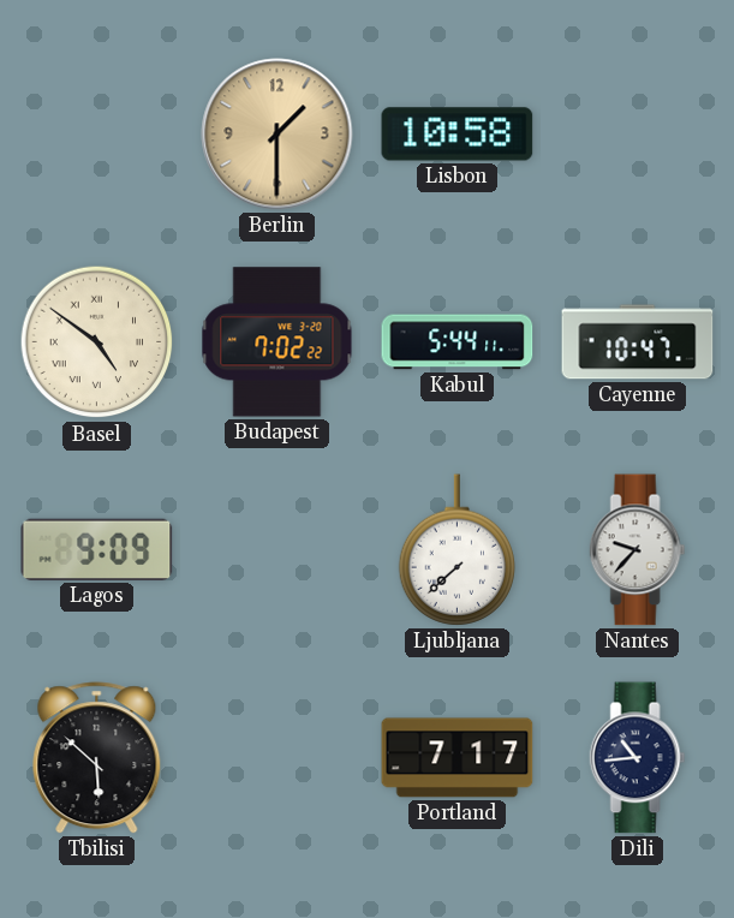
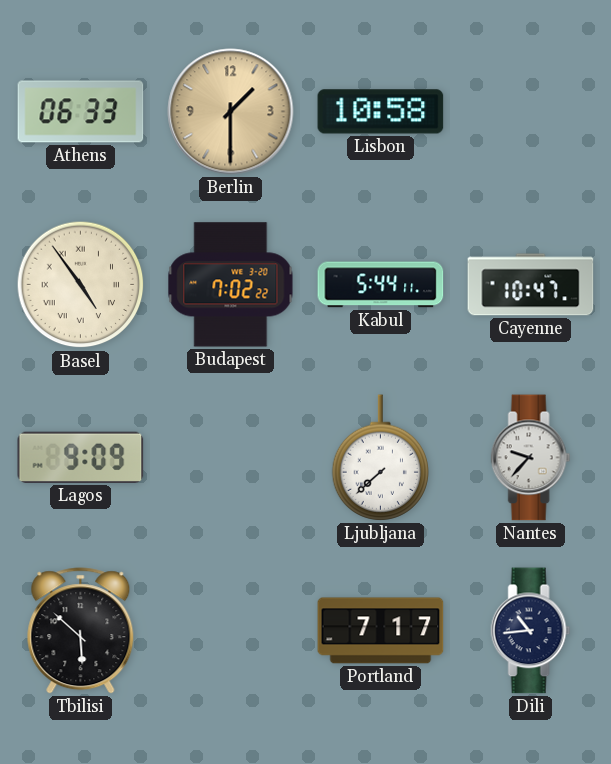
Athens: none -> 06:33 (81, 112)
Basel: 4:51 -> 4:54 (81, 285)
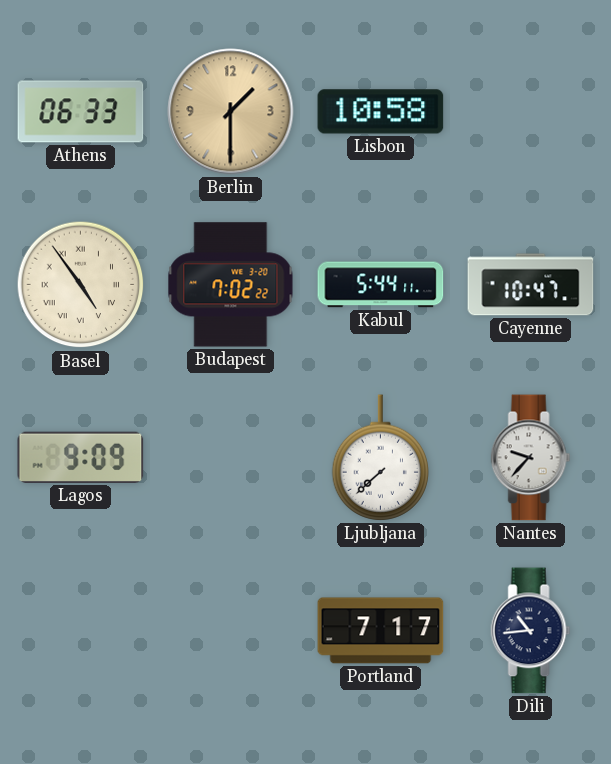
Tbilisi: 5:52 -> none (81, 631)
